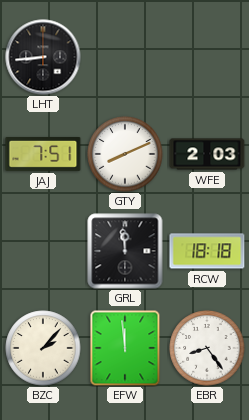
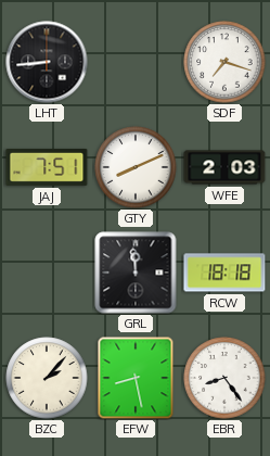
SDF: none -> 7:18 (224, 62)
EFW: 11:59 -> 8:28 (136, 378)
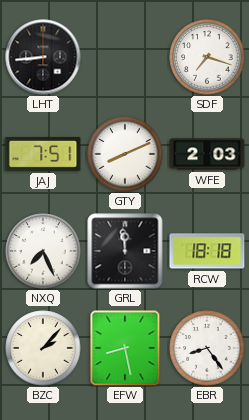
NXQ: none -> 7:26 (43, 251)
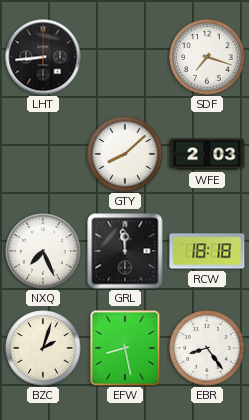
JAJ: 7:51 -> none (43, 154)
GTY: 8:11 -> 8:08 (125, 154)
BZC: 2:07 -> 2:03 (43, 348)
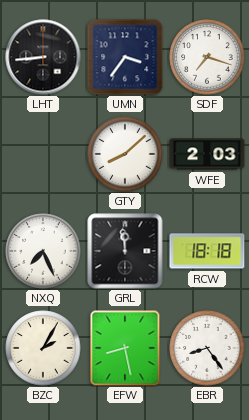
UMN: none -> 3:36 (125, 57)
BZC: 2:03 -> 2:05 (43, 348)
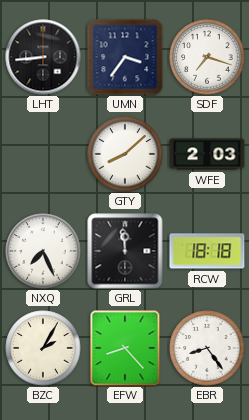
EFW: 8:28 -> 8:23 (125, 348)
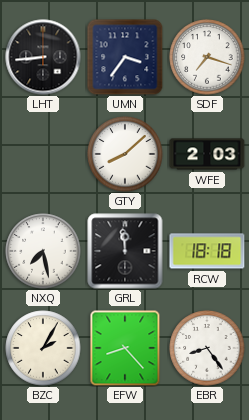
NXQ: 7:26 -> 7:28 (43, 251)
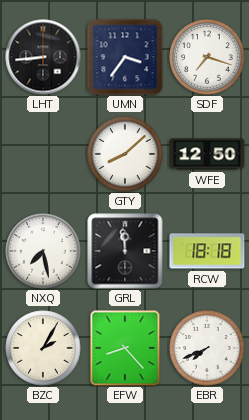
WFE: 2:03 -> 12:50 (207, 154)
EBR: 8:24 -> 7:41 (207, 348)
